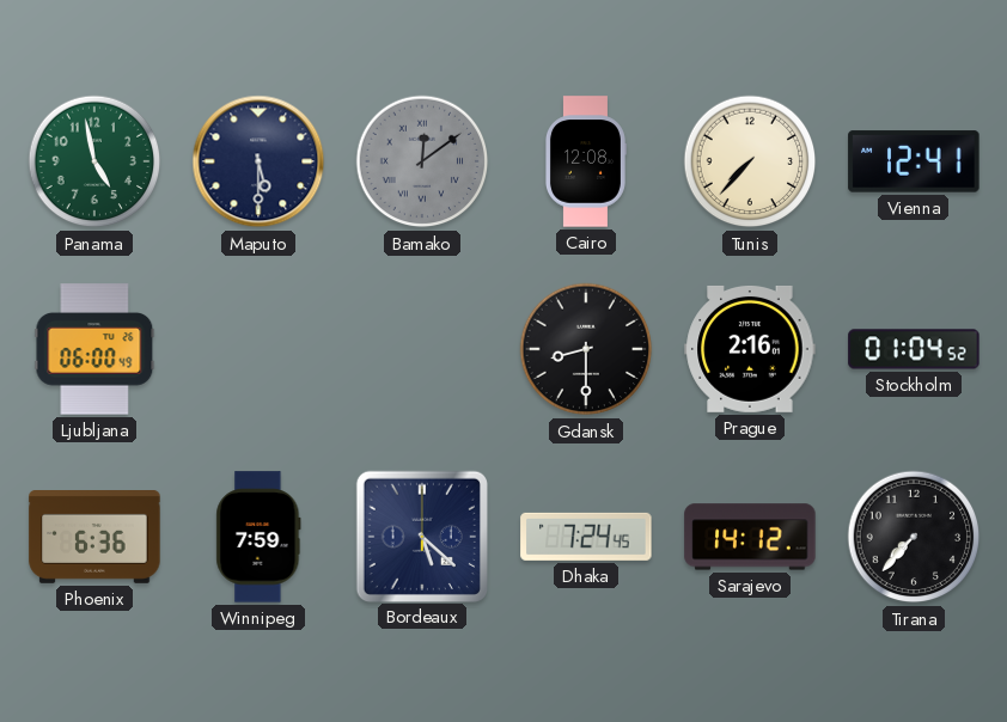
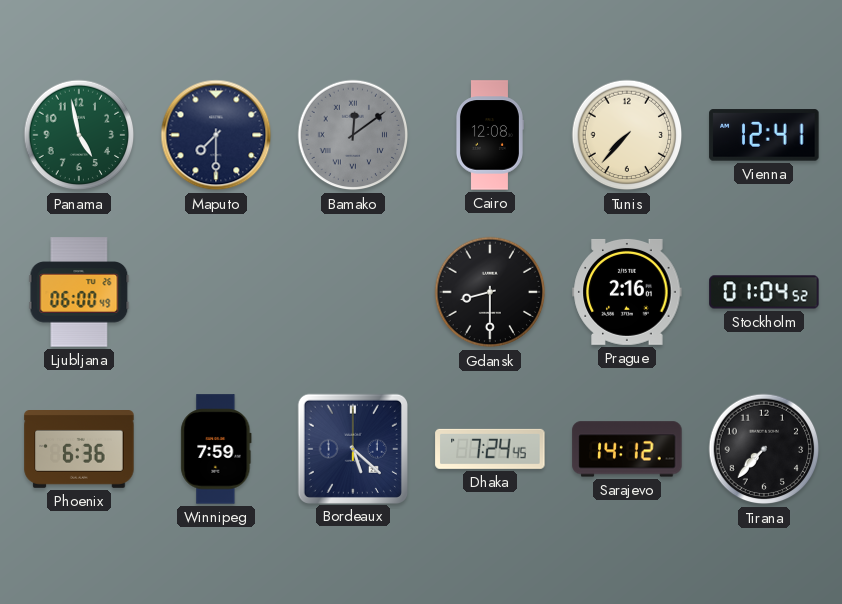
Maputo: 5:30 -> 7:30 (216, 135)
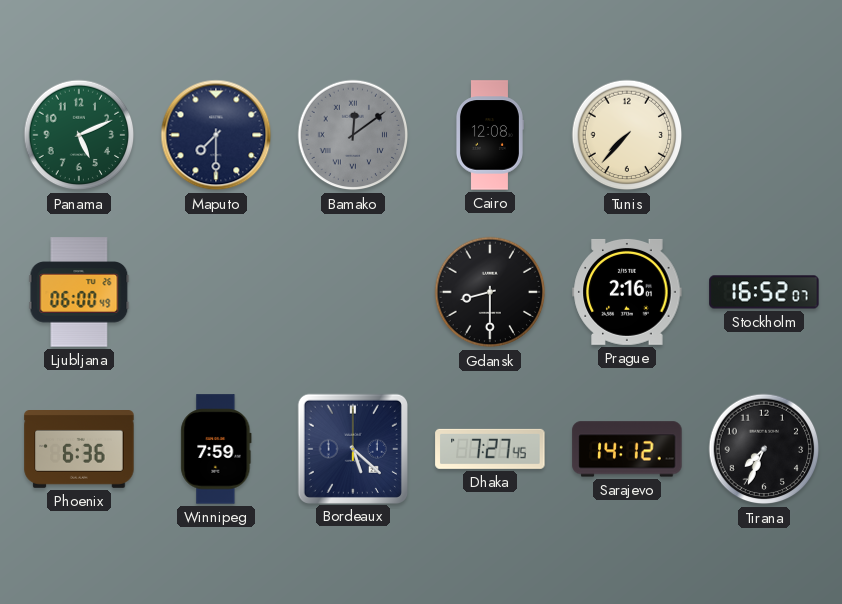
Panama: 4:58 -> 5:11 (79, 135)
Vienna: 12:41 -> none (764, 135)
Stockholm: 01:04 -> 16:52 (764, 292)
Dhaka: 7:24 -> 7:27 (490, 449)
Tirana: 7:37 -> 7:34 (764, 449)
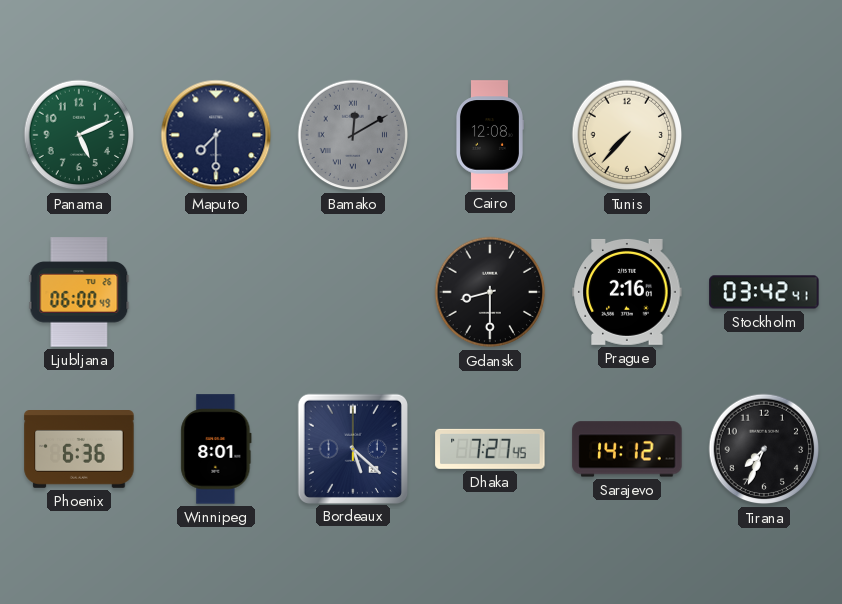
Bamako: 12:09 -> 12:10 (353, 135)
Stockholm: 16:52 -> 03:42 (764, 292)
Winnipeg: 7:59 -> 8:01 (216, 449)
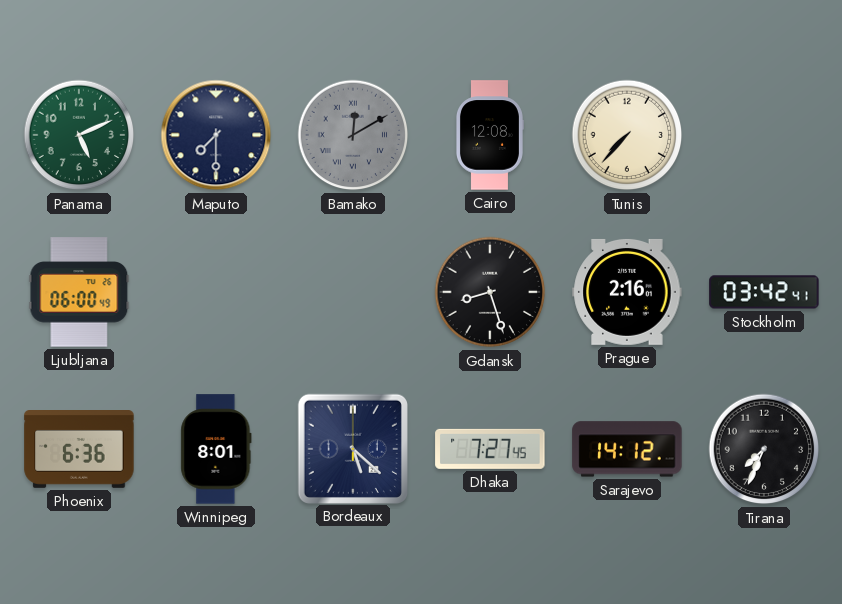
Gdansk: 8:30 -> 8:27 (490, 292)
